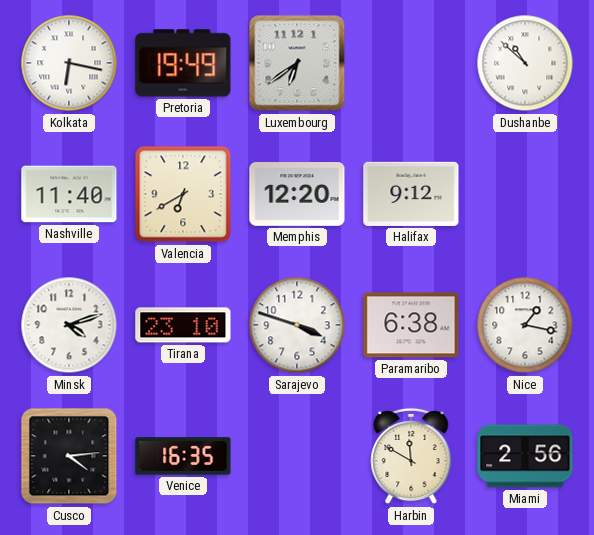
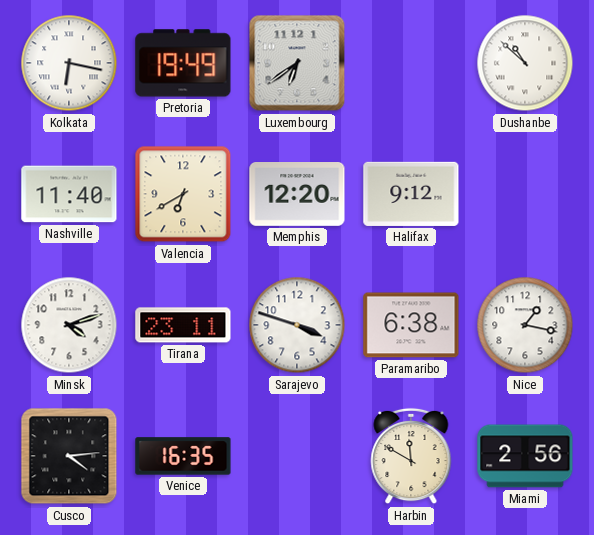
Tirana: 23:10 -> 23:11 (183, 325)
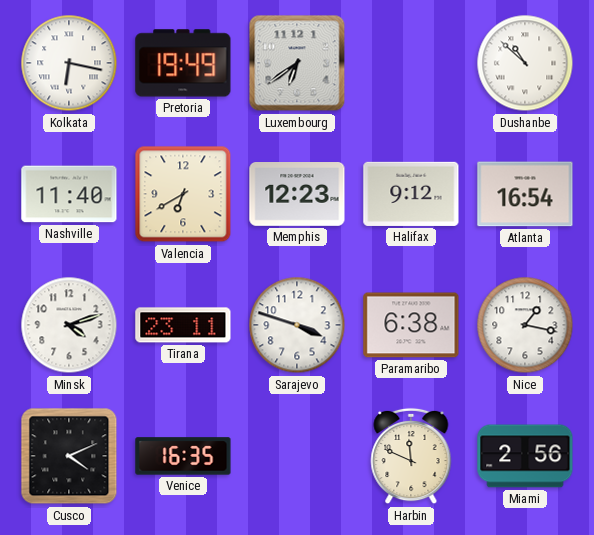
Memphis: 12:20 -> 12:23 (297, 195)
Atlanta: none -> 16:54 (525, 194)
Cusco: 4:14 -> 4:11 (69, 456)
Harbin: 11:50 -> 11:49 (411, 456)
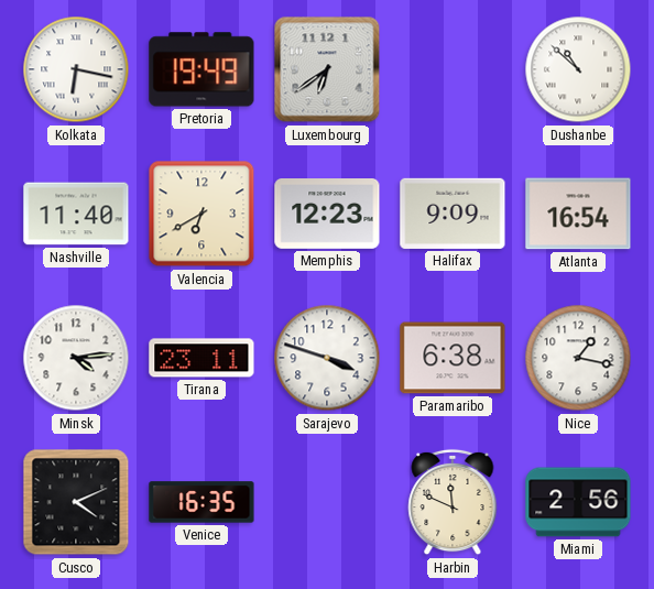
Halifax: 9:12 -> 9:09 (453, 214)
Minsk: 4:12 -> 4:14 (76, 358)
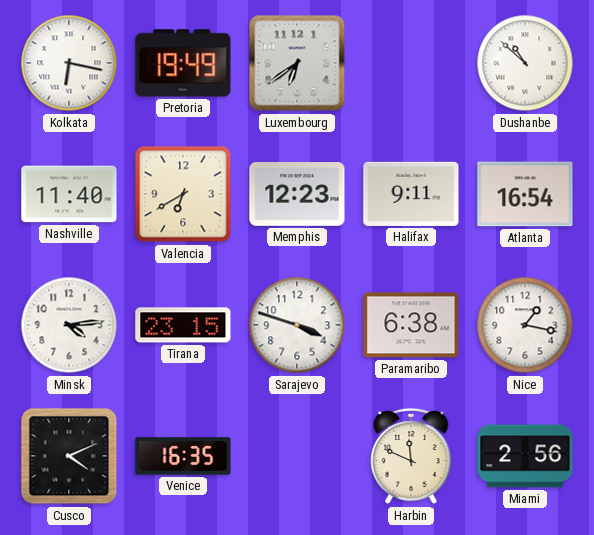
Halifax: 9:09 -> 9:11 (411, 194)
Tirana: 23:11 -> 23:15 (183, 325)
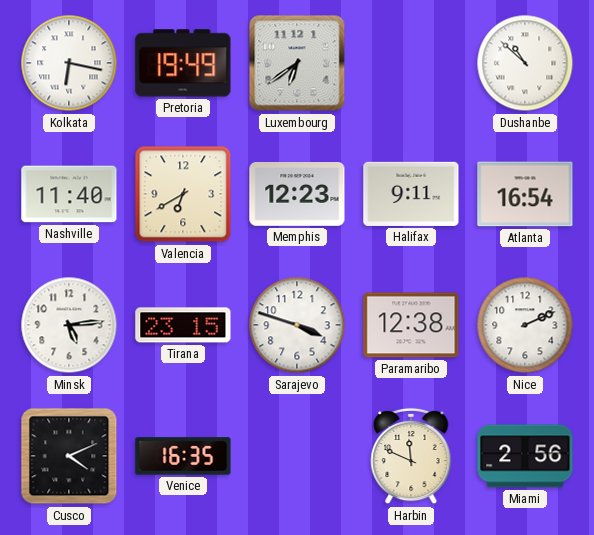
Minsk: 4:14 -> 5:14 (69, 325)
Paramaribo: 6:38 -> 12:38 (411, 325)
Nice: 1:17 -> 2:11 (525, 325)
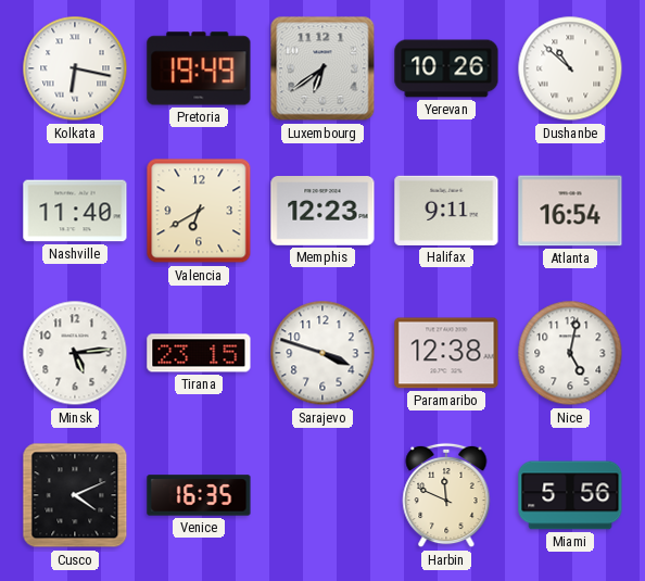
Yerevan: none -> 10:26 (446, 68)
Nice: 2:11 -> 5:02 (570, 353)
Miami: 2:56 -> 5:56 (570, 495)
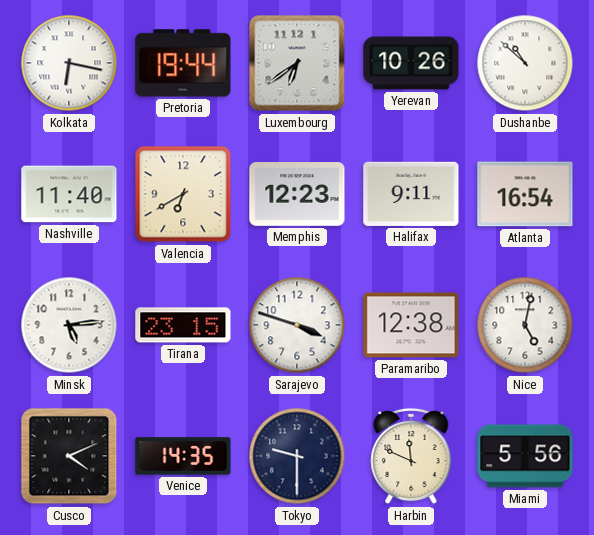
Pretoria: 19:49 -> 19:44 (183, 63)
Venice: 16:35 -> 14:35 (183, 456)
Tokyo: none -> 9:30 (297, 456)
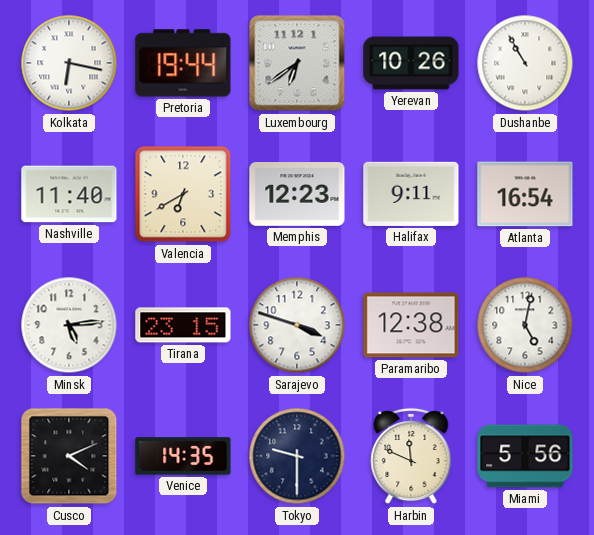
Dushanbe: 10:52 -> 10:55 (525, 63)
